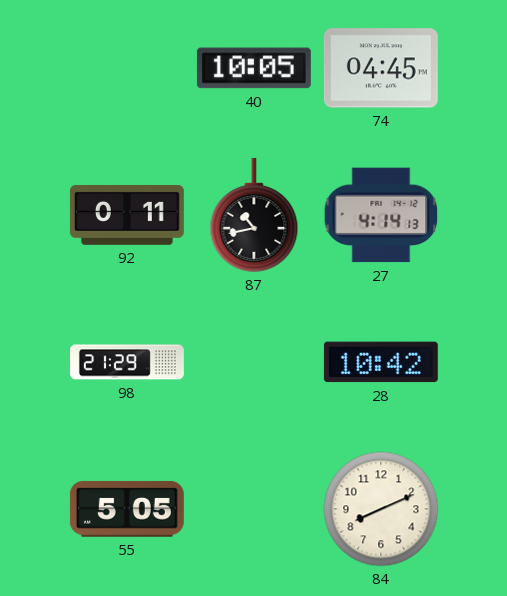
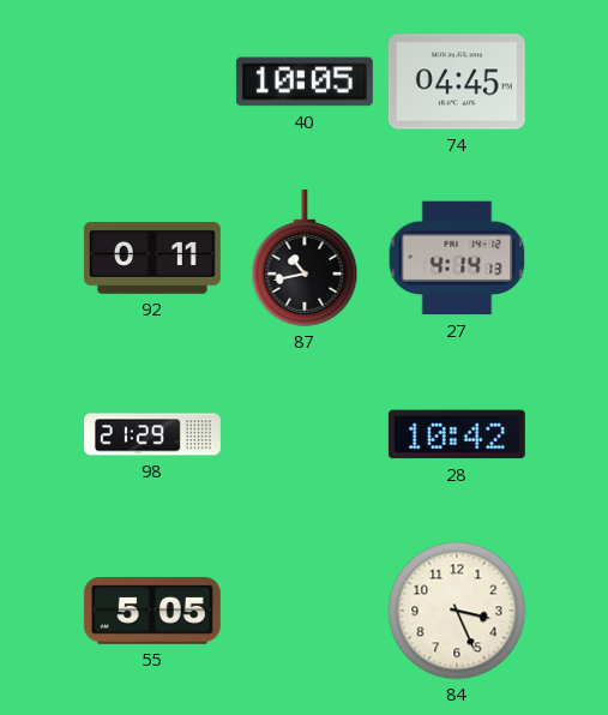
84: 8:11 -> 3:26 (457, 611)
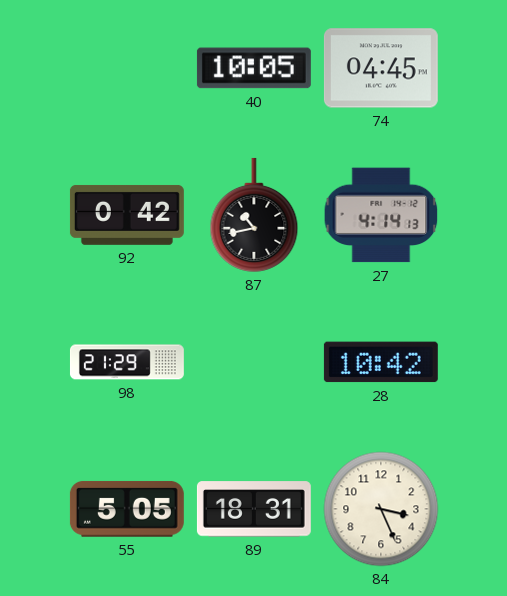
92: 0:11 -> 0:42 (127, 215)
89: none -> 18:31 (254, 509)
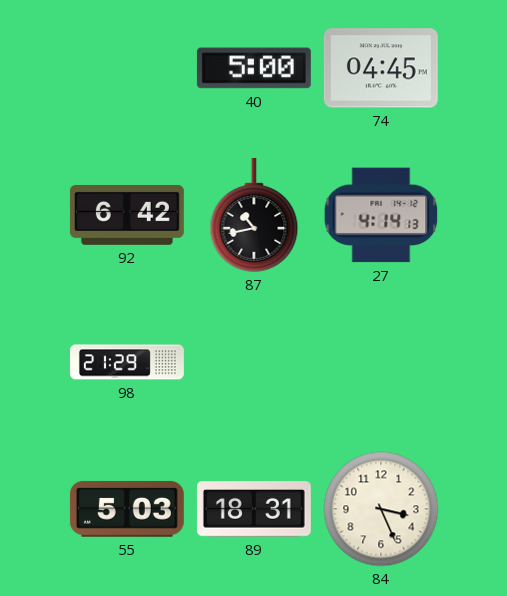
40: 10:05 -> 5:00 (254, 68)
92: 0:42 -> 6:42 (127, 215)
28: 10:42 -> none (381, 362)
55: 5:05 -> 5:03 (127, 509)
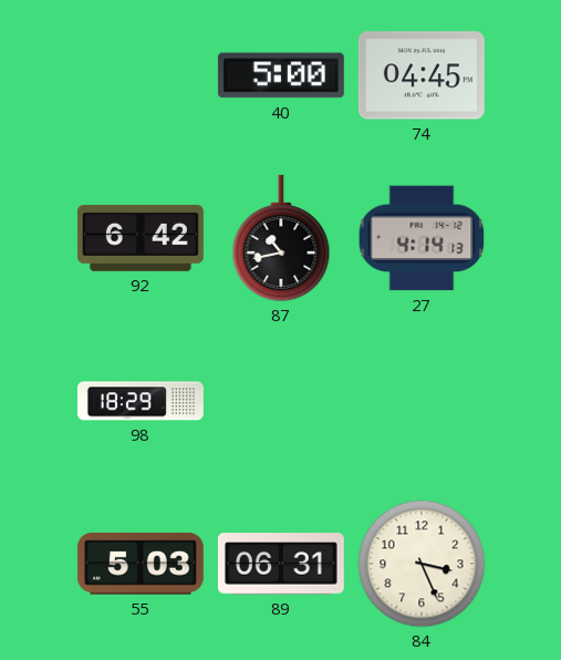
98: 21:29 -> 18:29 (141, 401)
89: 18:31 -> 06:31 (281, 564)
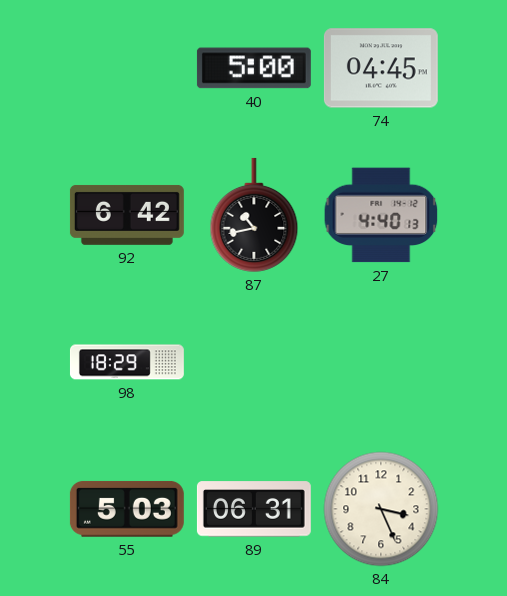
27: 4:14 -> 4:40 (381, 215)
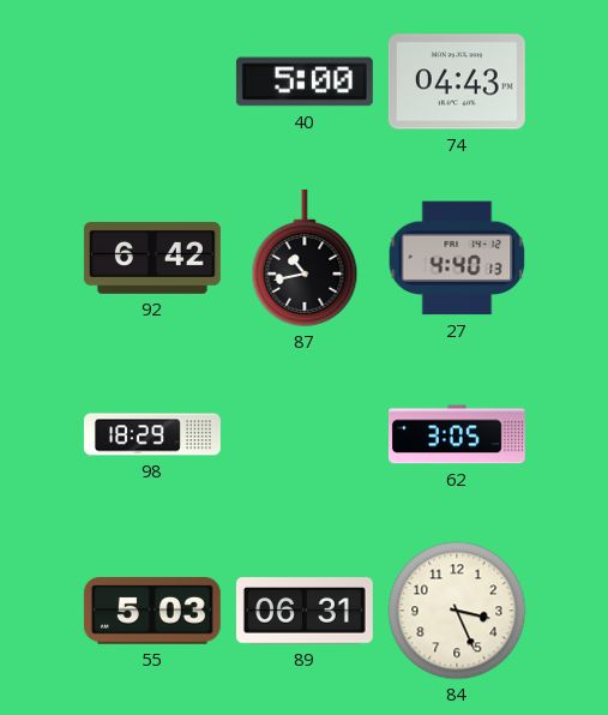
74: 04:45 -> 04:43 (457, 82)
62: none -> 3:05 (457, 434)
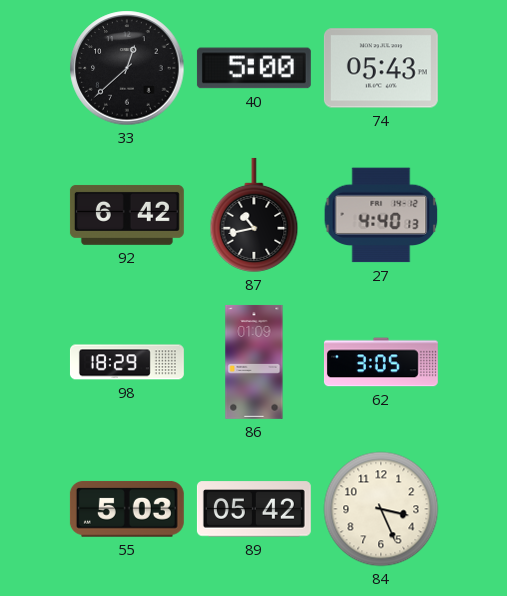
33: none -> 12:38 (127, 68)
74: 04:43 -> 05:43 (381, 68)
86: none -> 01:09 (254, 362)
89: 06:31 -> 05:42 (254, 509)
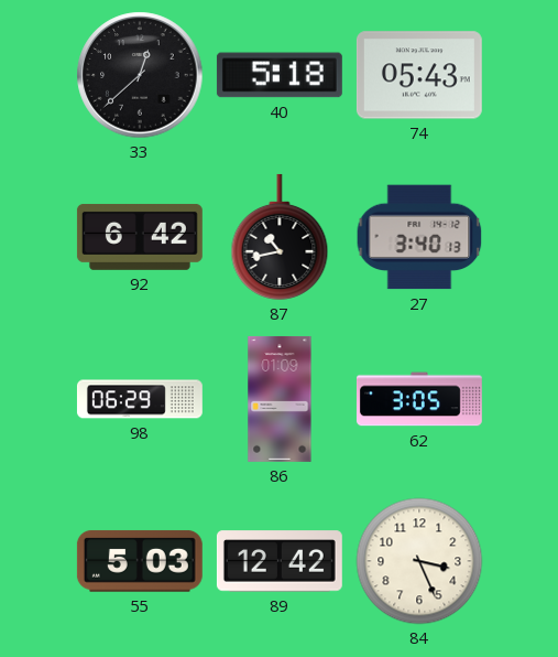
40: 5:00 -> 5:18 (280, 75)
27: 4:40 -> 3:40 (419, 237)
98: 18:29 -> 06:29 (140, 399)
89: 05:42 -> 12:42 (280, 561)
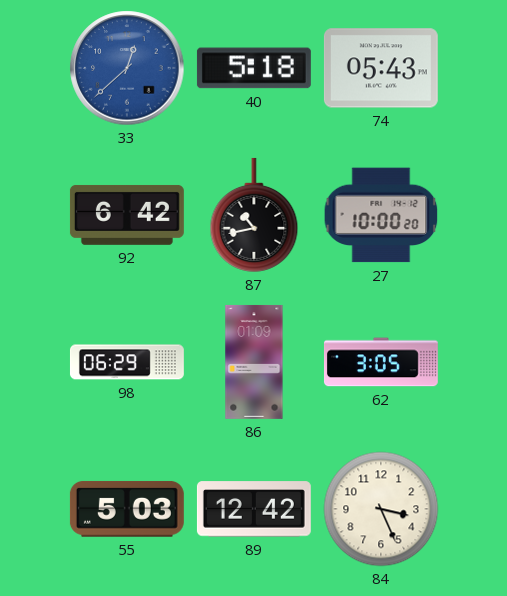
33 dial: black -> blue (127, 68)
27: 3:40 -> 10:00 (381, 215)
